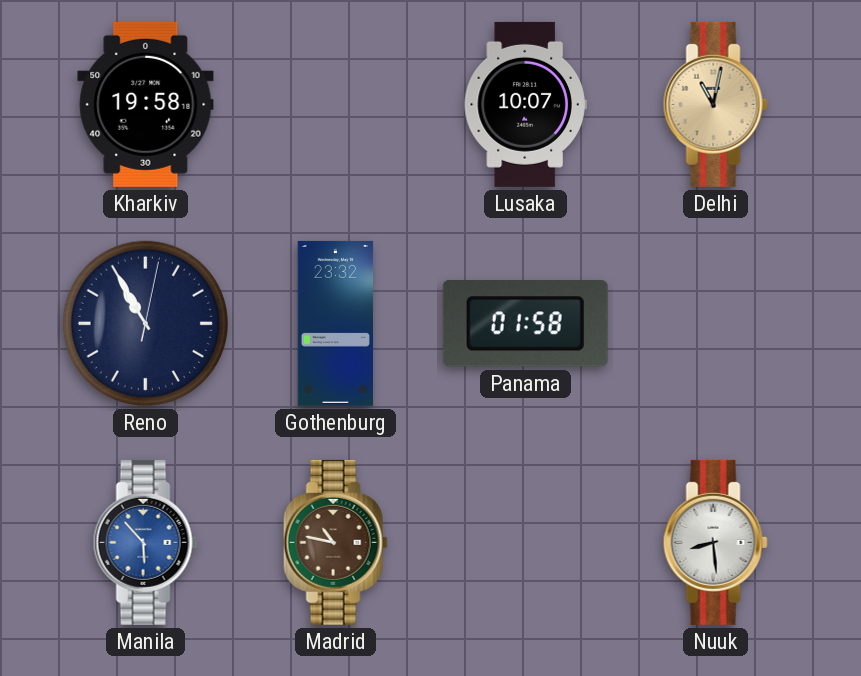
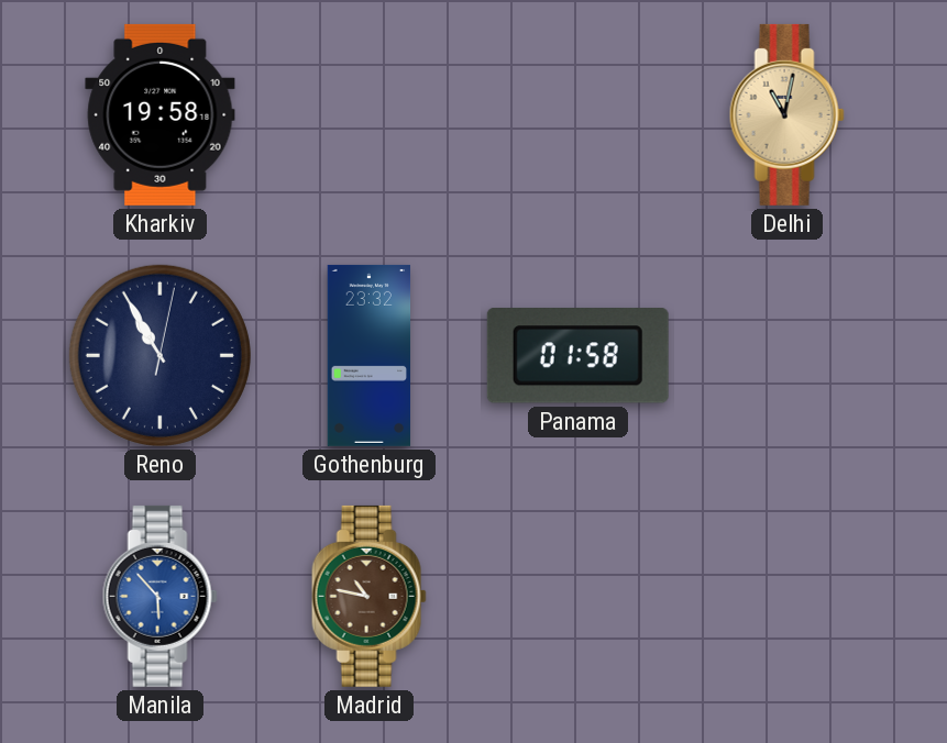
Lusaka: 10:07 -> none (525, 104)
Nuuk: 8:29 -> none (715, 542)
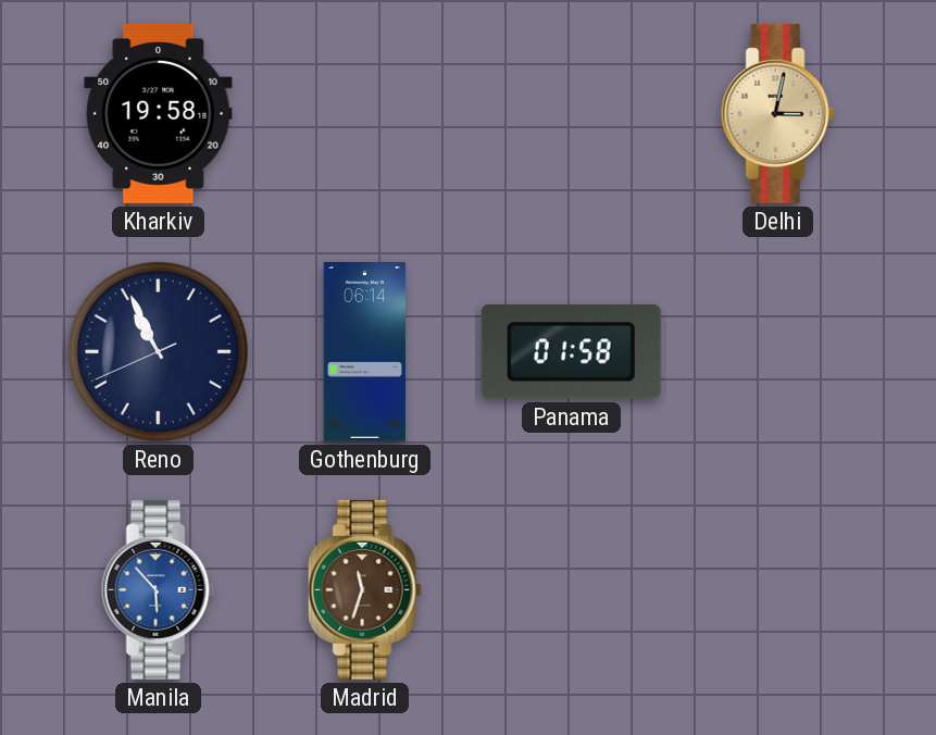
Delhi: 11:02 -> 3:02 (777, 113)
Reno: 10:55:02 -> 10:55:41 (158, 351)
Gothenburg: 23:32 -> 06:14 (365, 351)
Madrid: 10:47 -> 11:33 (364, 589)
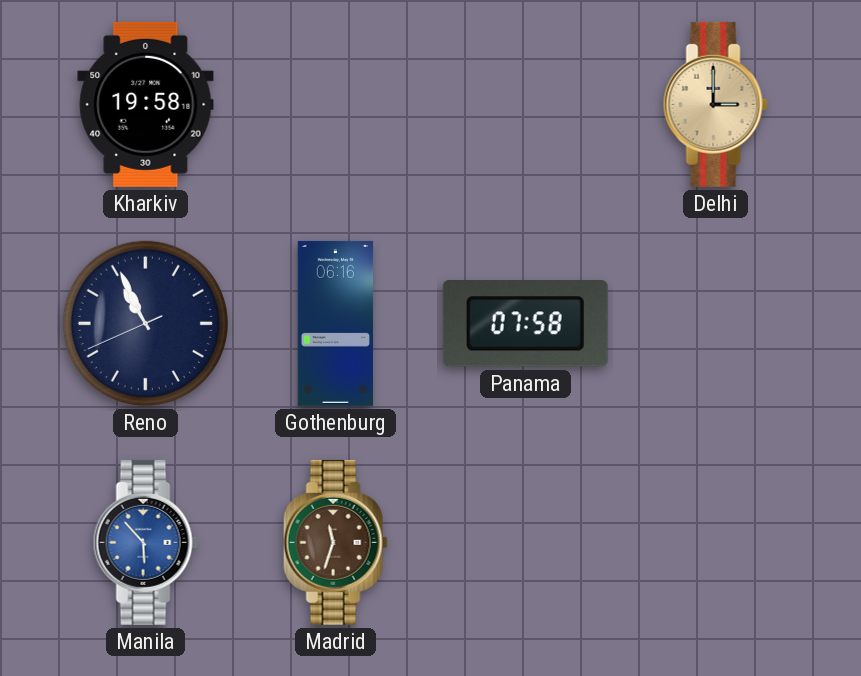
Delhi: 3:02 -> 3:00 (715, 104)
Gothenburg: 06:14 -> 06:16 (336, 323)
Panama: 01:58 -> 07:58 (525, 324)
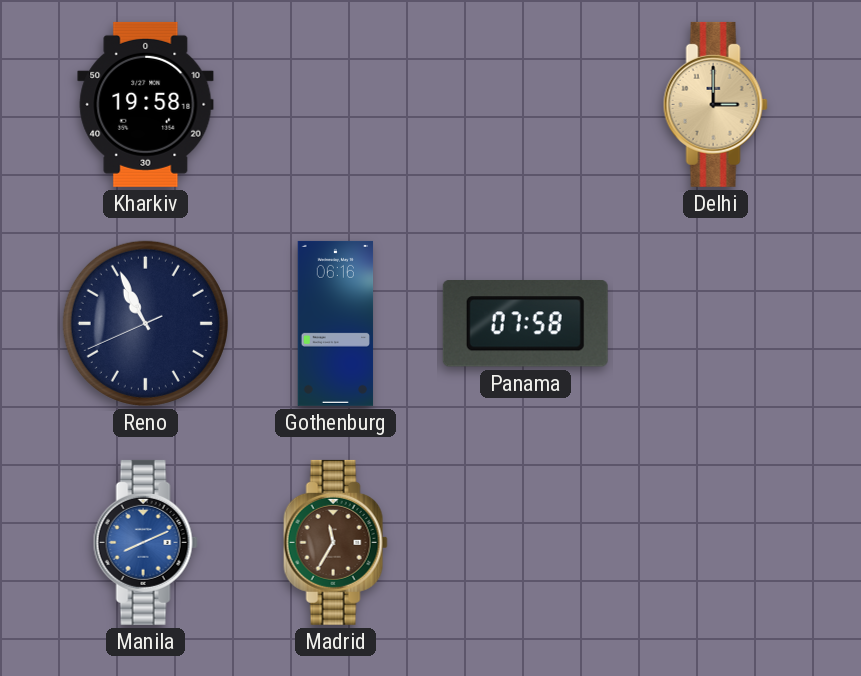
Manila: 5:53 -> 8:11 (145, 542)
Madrid: 11:33 -> 11:35 (335, 542)
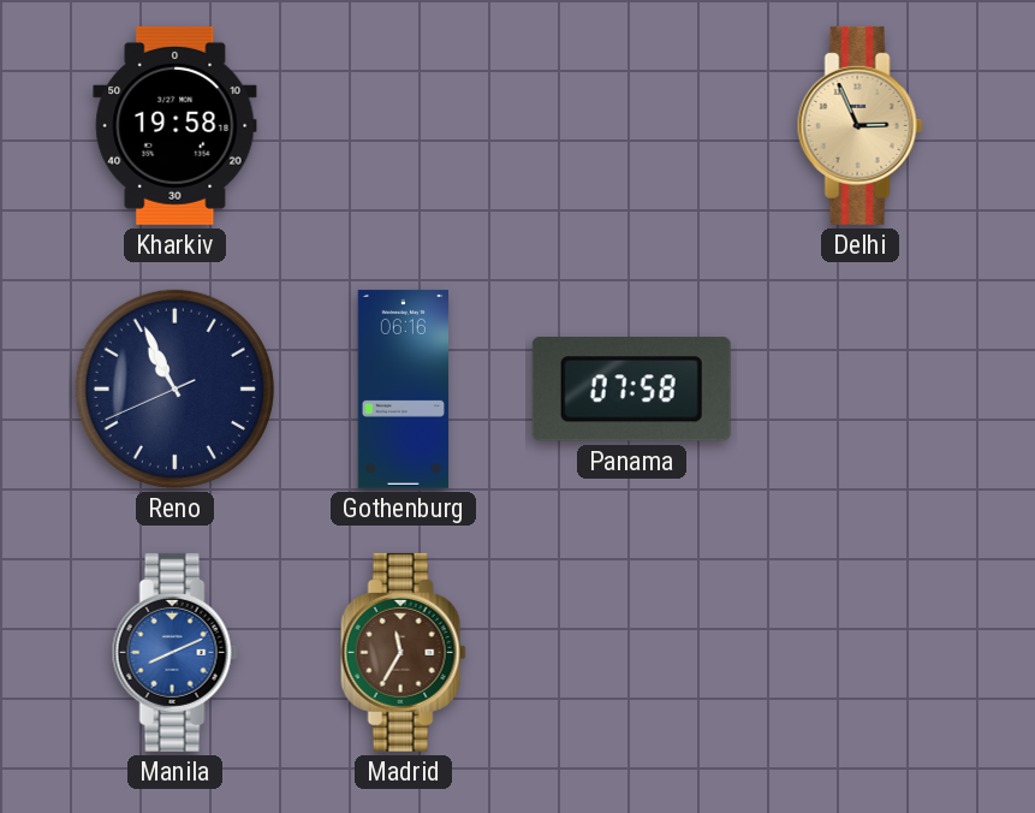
Delhi: 3:00 -> 2:56 (859, 125)
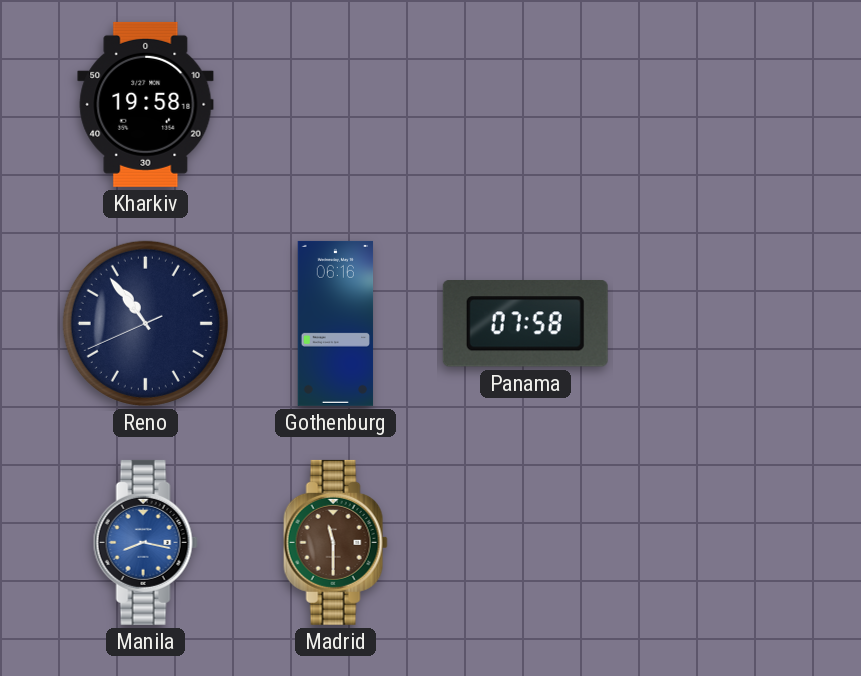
Delhi: 2:56 -> none (859, 125)
Reno: 10:55 -> 10:53 (145, 323)
Manila: 8:11 -> 8:17 (145, 542)
Madrid: 11:35 -> 11:30 (335, 542)
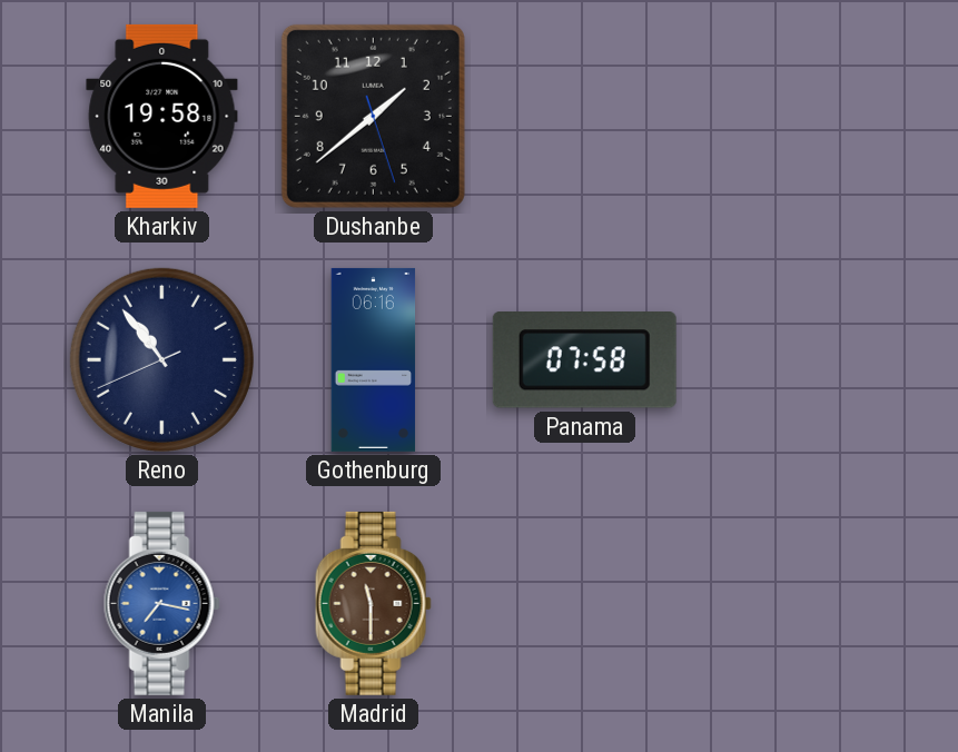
Dushanbe: none -> 1:38 (373, 116)
Manila: 8:17 -> 7:17 (161, 603)
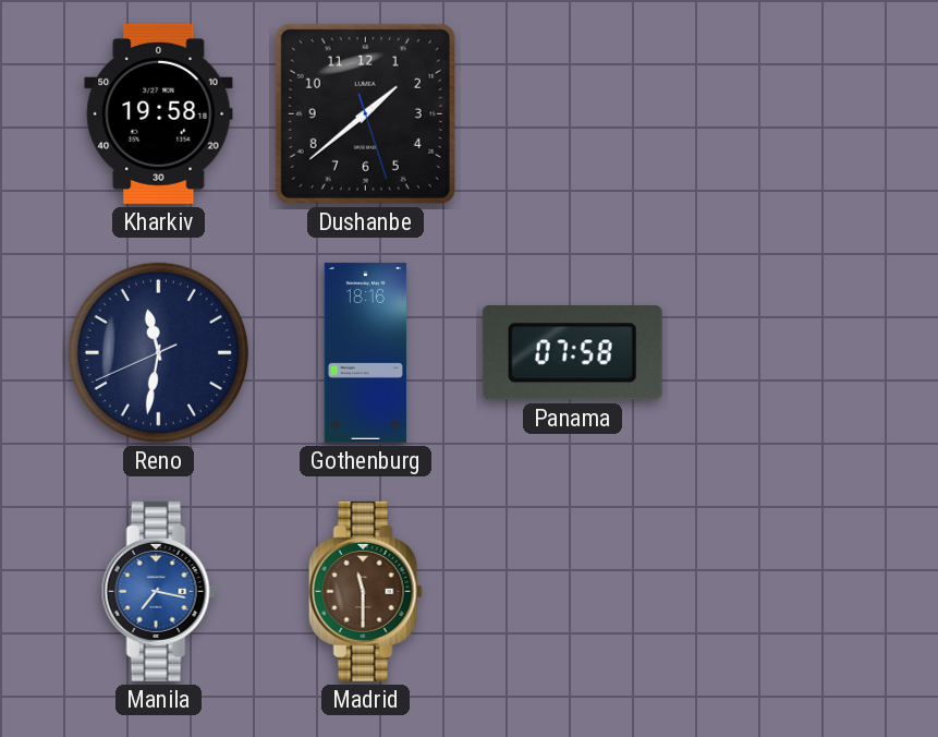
Reno: 10:53 -> 11:31 (158, 352)
Gothenburg: 06:16 -> 18:16 (366, 352)
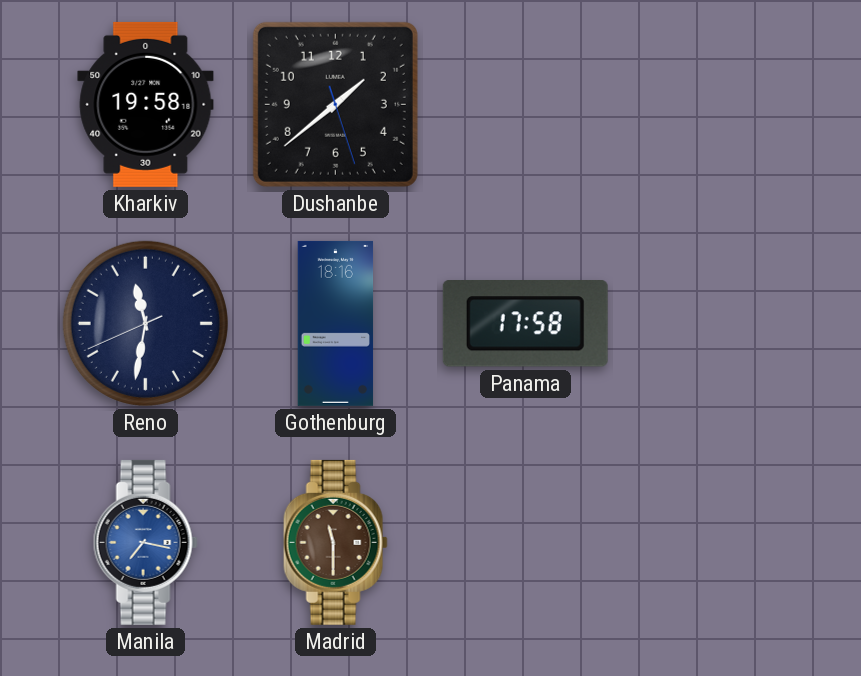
Panama: 07:58 -> 17:58 (525, 324)
